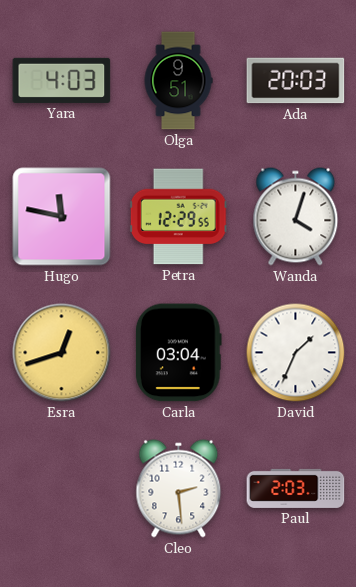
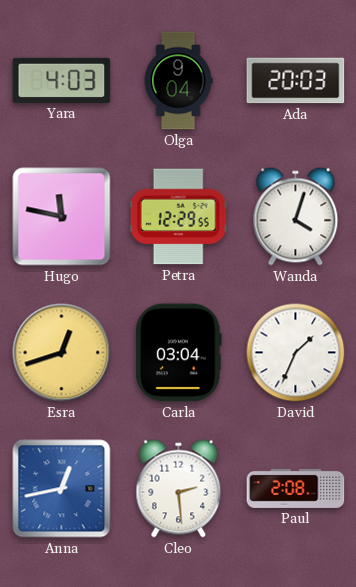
Olga: 9:51 -> 9:04 (178, 81)
Anna: none -> 12:43 (62, 489)
Paul: 2:03 -> 2:08 (296, 488)
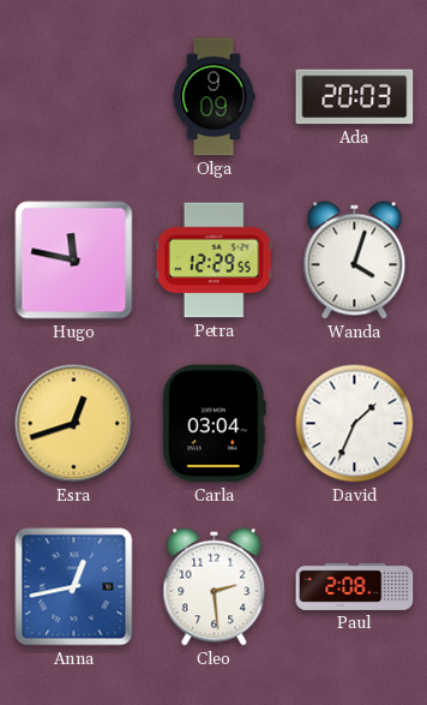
Yara: 4:03 -> none (62, 80)
Olga: 9:04 -> 9:09 (213, 97)
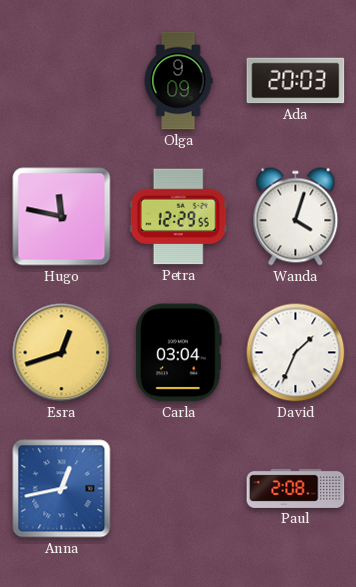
Cleo: 2:29 -> none (215, 587)
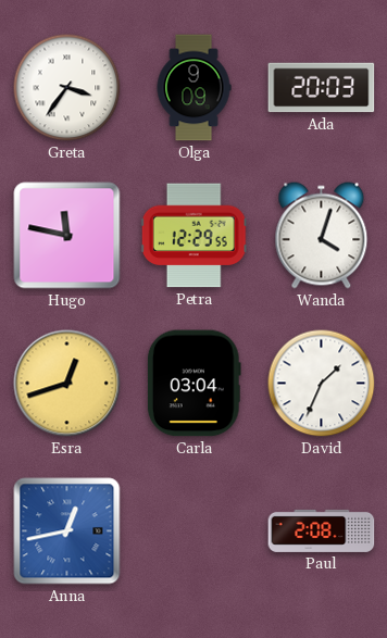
Greta: none -> 3:36 (67, 88)
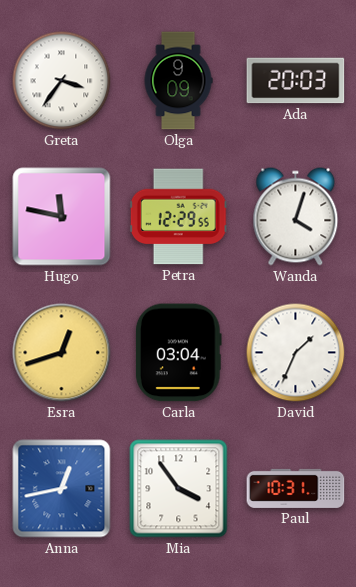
Mia: none -> 3:54 (179, 489)
Paul: 2:08 -> 10:31 (296, 488)
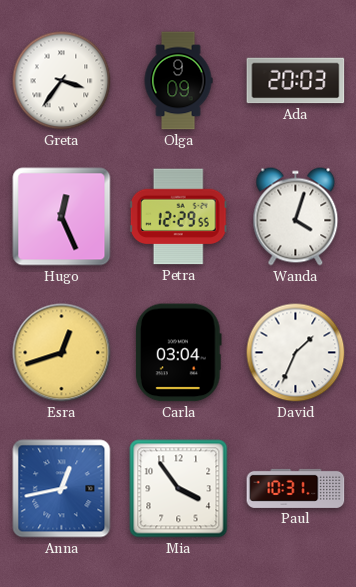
Hugo: 11:47 -> 12:26 (62, 217)
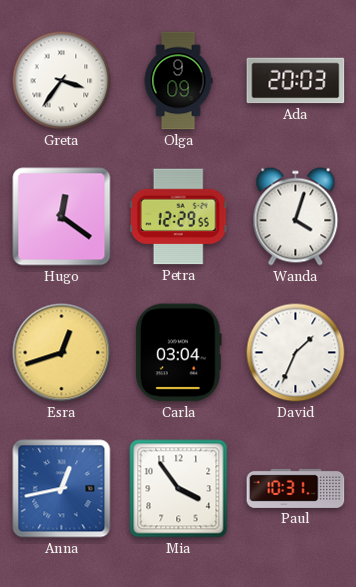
Hugo: 12:26 -> 12:21 (62, 217)
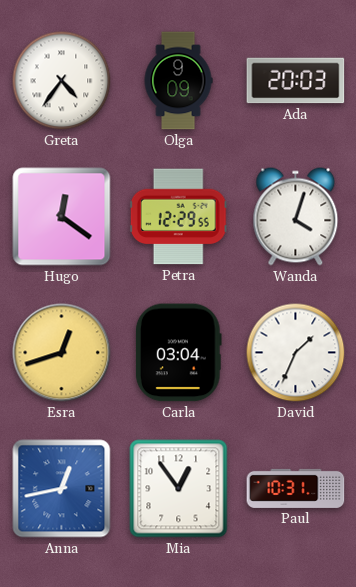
Greta: 3:36 -> 4:36 (62, 81)
Mia: 3:54 -> 12:54 (179, 489)
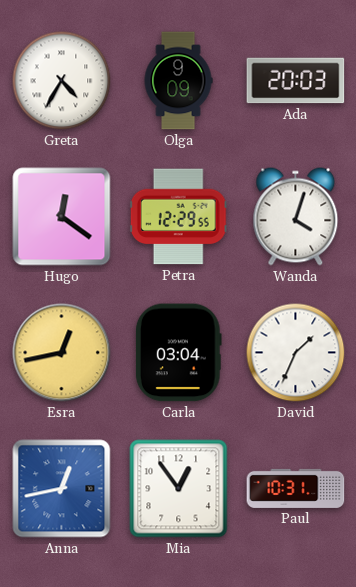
Greta: 4:36 -> 4:35 (62, 81)
Esra: 12:42 -> 12:43 (62, 353)
